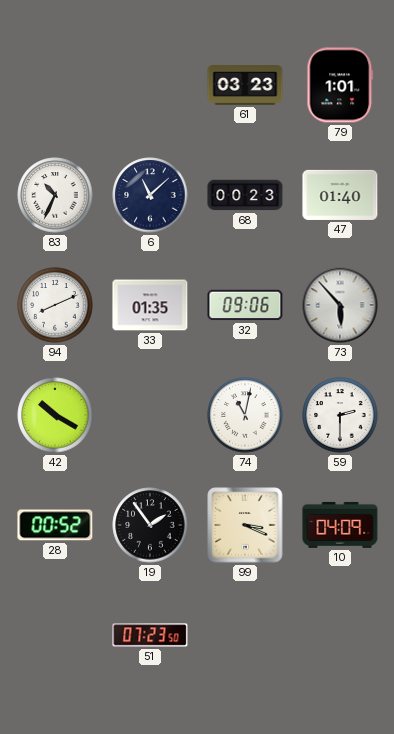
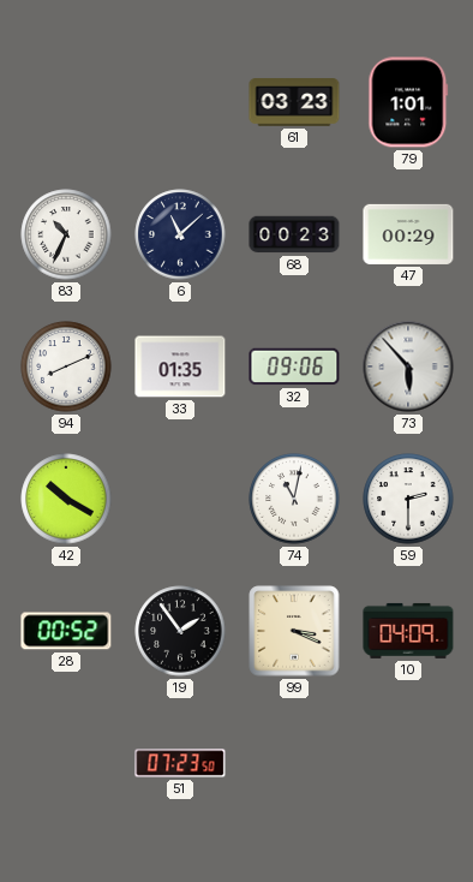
47: 01:40 -> 00:29 (408, 234)
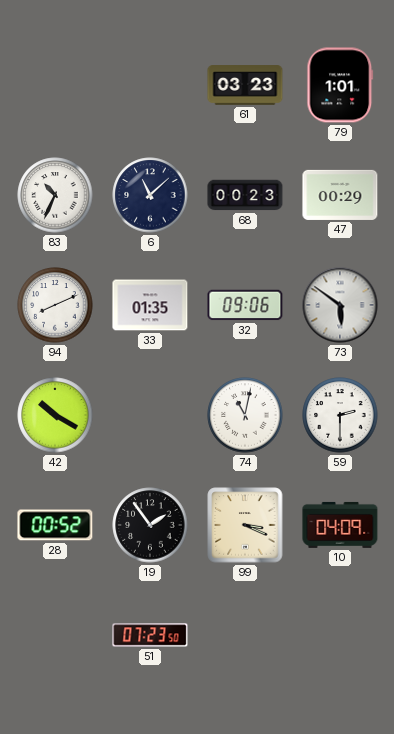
73: 5:53 -> 5:51 (340, 305)
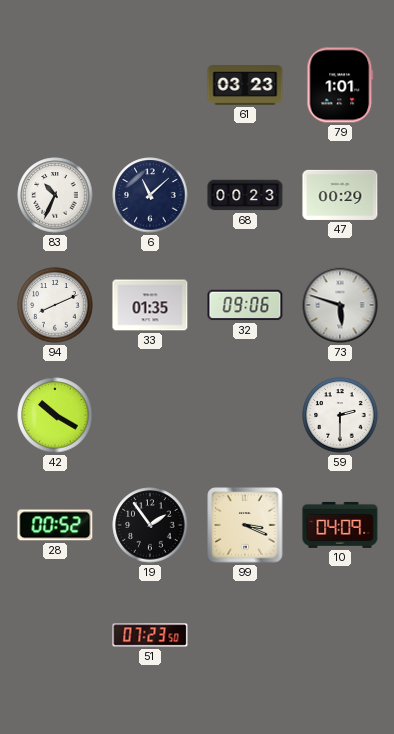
73: 5:51 -> 5:48 (340, 305)
74: 11:02 -> none (245, 415)
